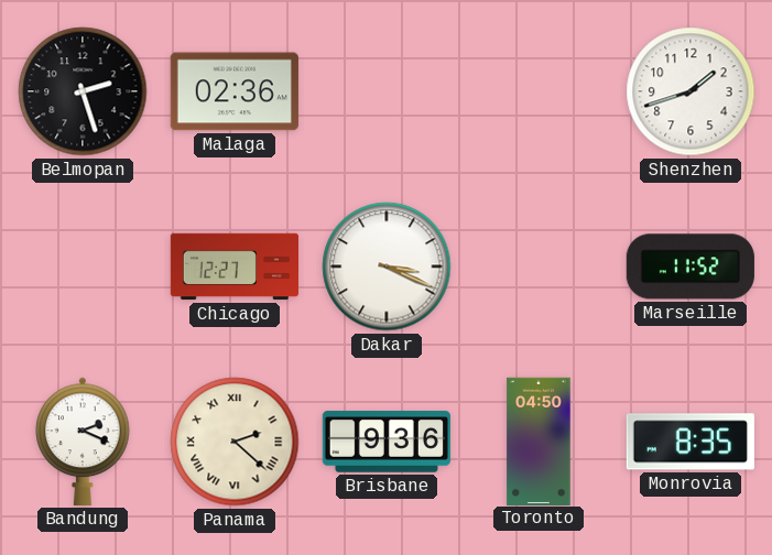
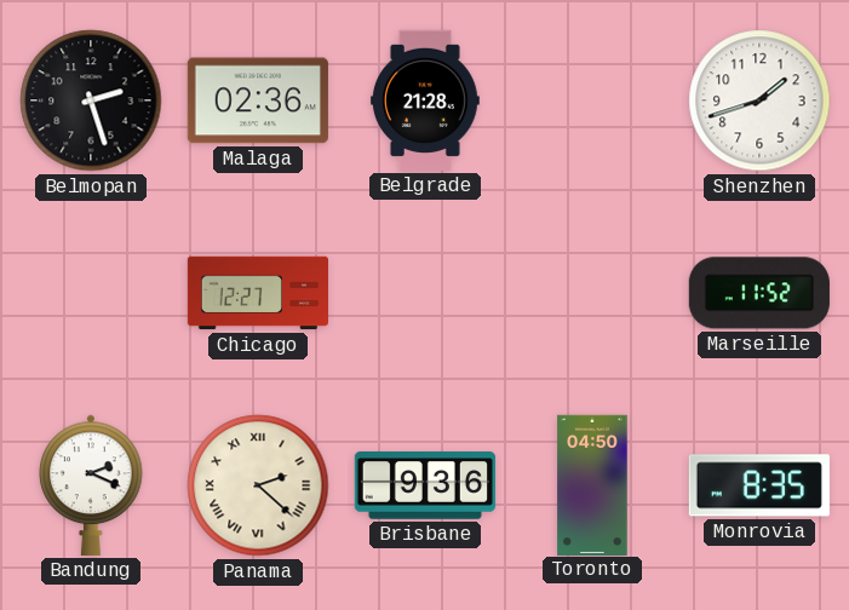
Belgrade: none -> 21:28 (425, 100)
Dakar: 3:19 -> none (387, 266)
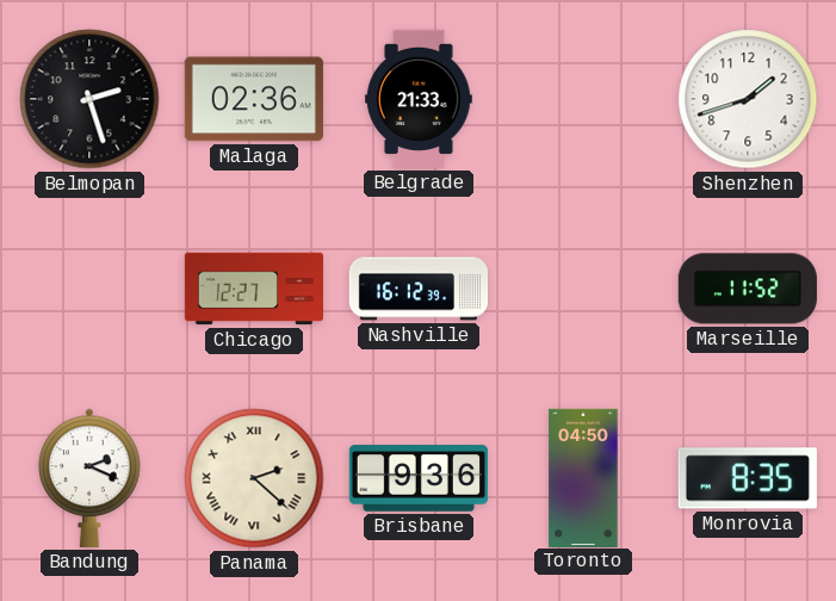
Belgrade: 21:28 -> 21:33 (419, 99)
Nashville: none -> 16:12 (417, 289)
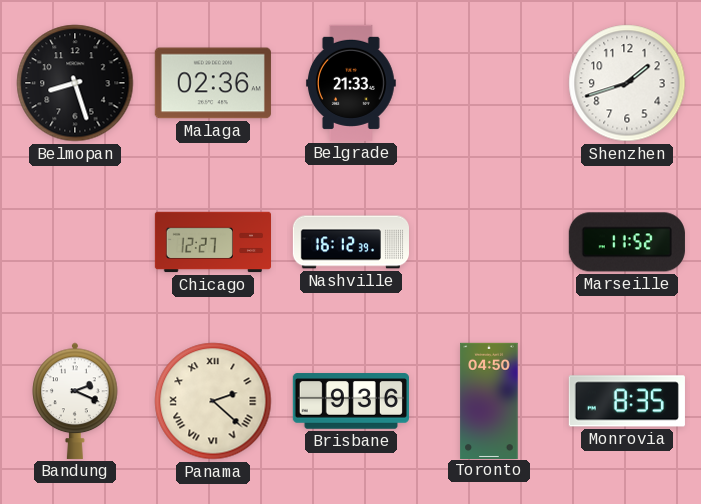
Belmopan: 2:27 -> 8:27 (75, 83)
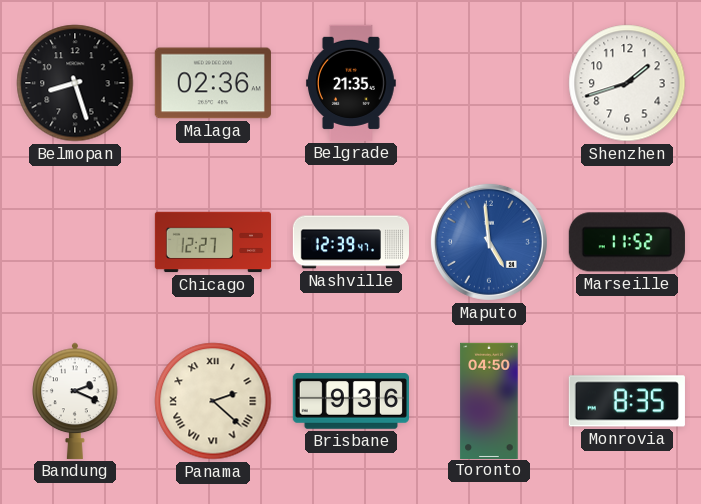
Belgrade: 21:33 -> 21:35 (351, 83)
Nashville: 16:12 -> 12:39 (350, 242)
Maputo: none -> 4:59 (489, 242)
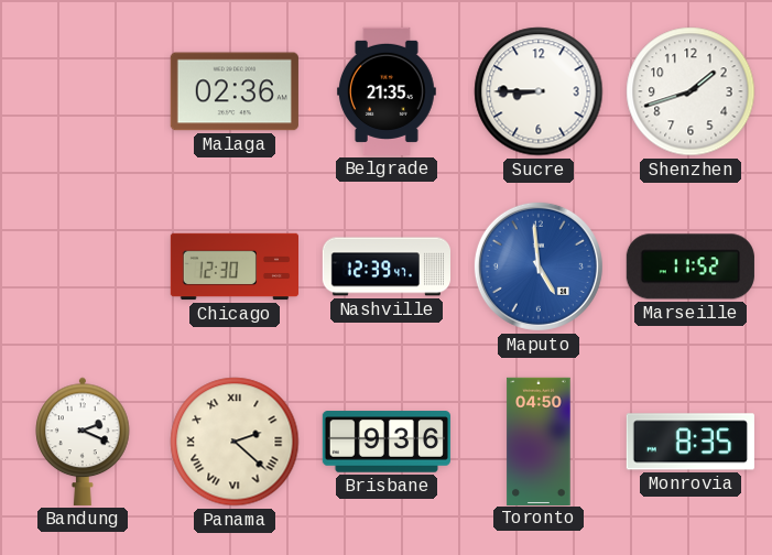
Belmopan: 8:27 -> none (75, 83)
Sucre: none -> 8:45 (539, 91)
Chicago: 12:27 -> 12:30 (233, 266)
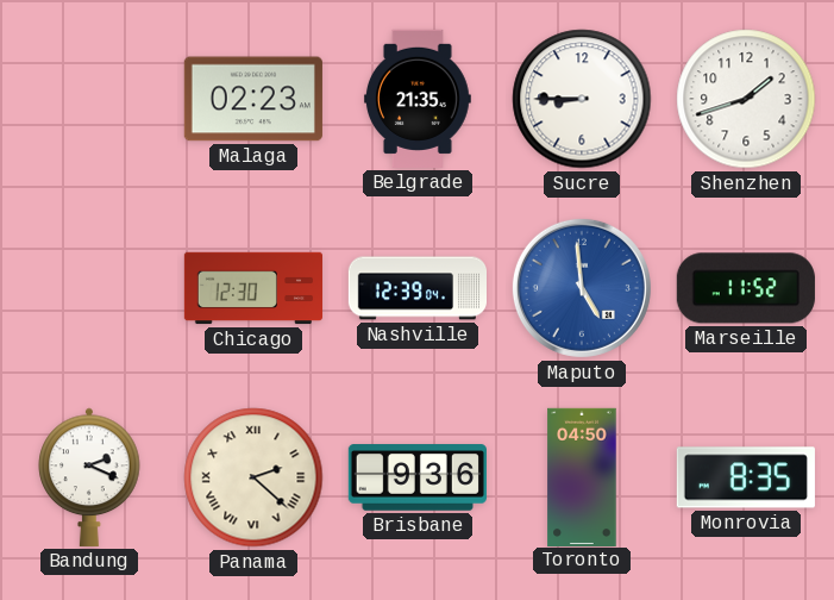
Malaga: 02:36 -> 02:23 (253, 99)
Nashville: 12:39:47 -> 12:39:04 (416, 288)
